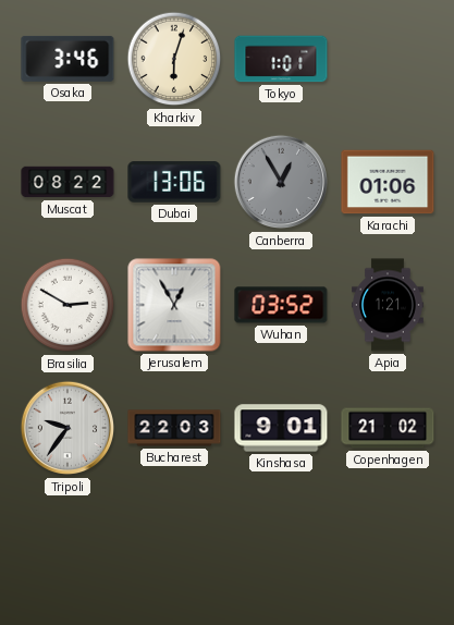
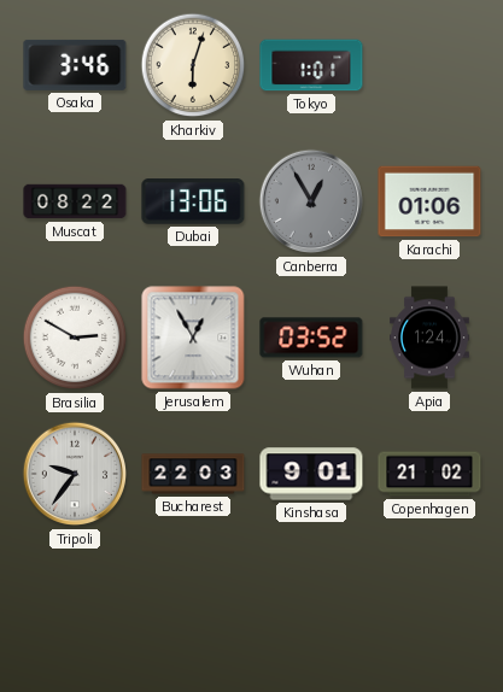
Apia: 1:21 -> 1:24 (431, 338)
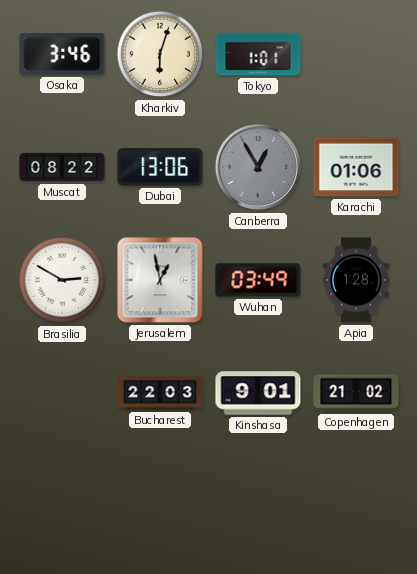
Jerusalem: 12:55 -> 12:58 (160, 280)
Wuhan: 03:52 -> 03:49 (258, 280)
Apia: 1:24 -> 1:28 (357, 280)
Tripoli: 9:36 -> none (75, 474)
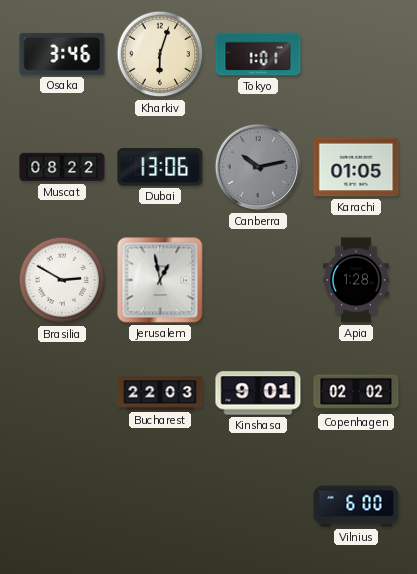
Canberra: 12:55 -> 10:13 (258, 167)
Karachi: 01:06 -> 01:05 (356, 167)
Wuhan: 03:49 -> none (258, 280)
Copenhagen: 21:02 -> 02:02 (356, 393)
Vilnius: none -> 6:00 (356, 506)
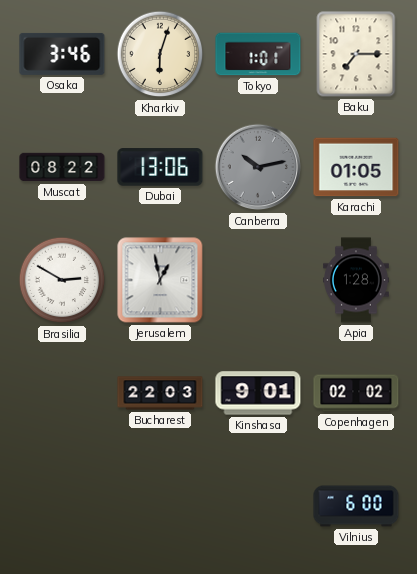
Baku: none -> 7:15 (356, 54)
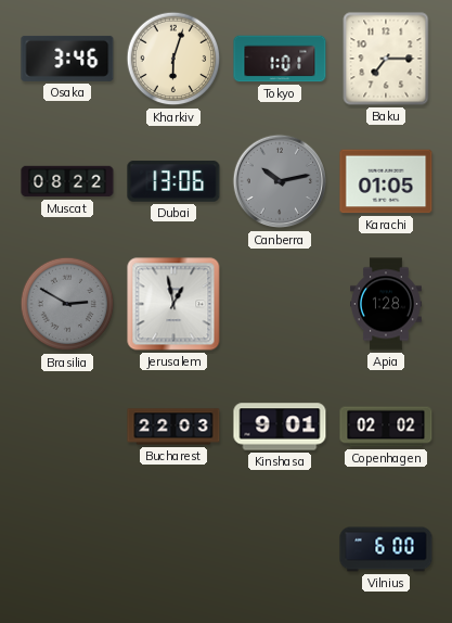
Brasilia dial: white -> grey (67, 304)
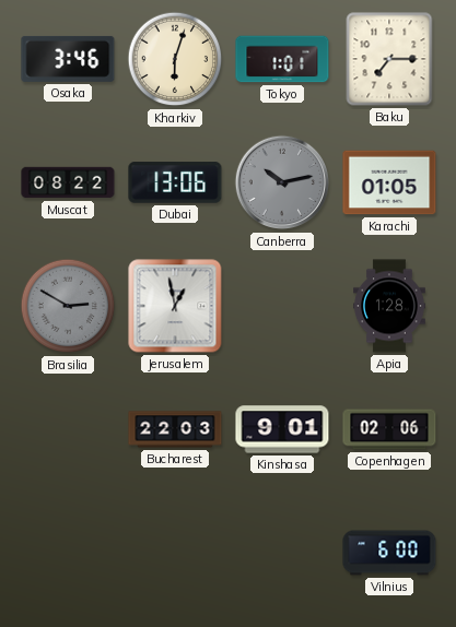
Copenhagen: 02:02 -> 02:06 (389, 429)
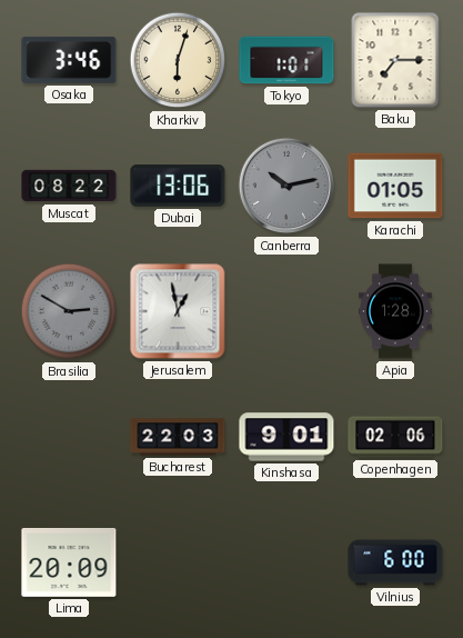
Lima: none -> 20:09 (69, 564)
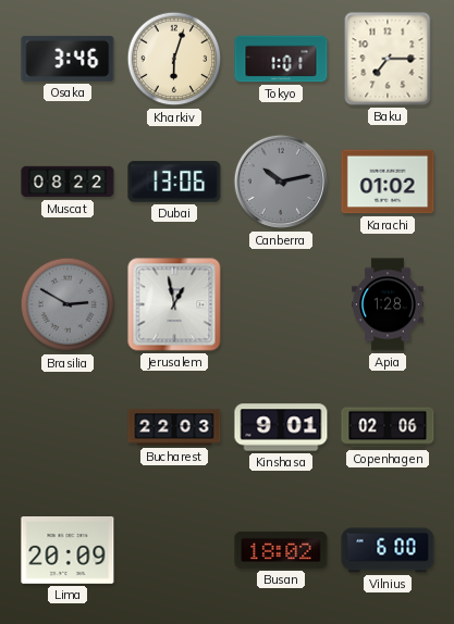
Karachi: 01:05 -> 01:02 (388, 182)
Busan: none -> 18:02 (281, 550)
